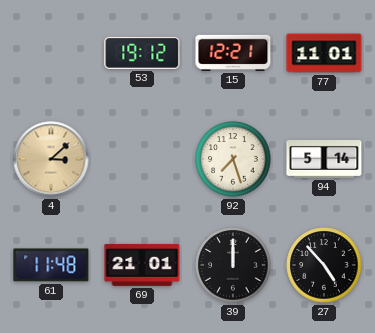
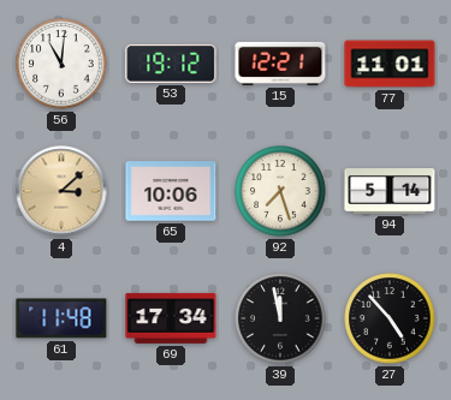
56: none -> 11:01 (61, 64)
65: none -> 10:06 (171, 191)
69: 21:01 -> 17:34 (171, 318)
39: 12:00 -> 11:58 (280, 318)
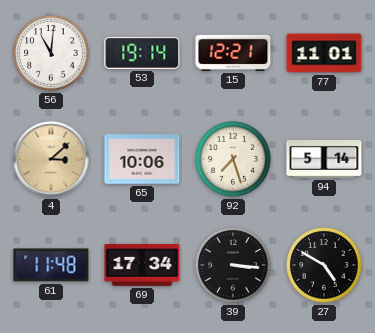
53: 19:12 -> 19:14 (142, 53)
39: 11:58 -> 3:16 (233, 265)
27: 4:53 -> 4:50 (324, 265)
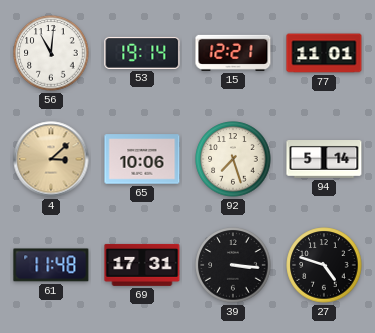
69: 17:34 -> 17:31 (142, 265)
27: 4:50 -> 4:48 (324, 265)
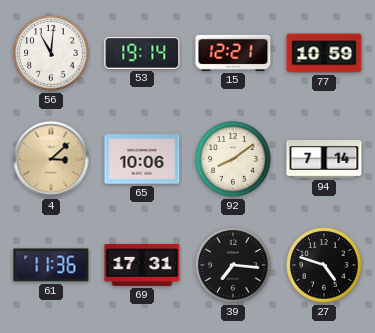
77: 11:01 -> 10:59 (324, 53)
92: 7:27 -> 8:09 (233, 159)
94: 5:14 -> 7:14 (324, 160)
61: 11:48 -> 11:36 (51, 265)
39: 3:16 -> 7:16 (233, 265)
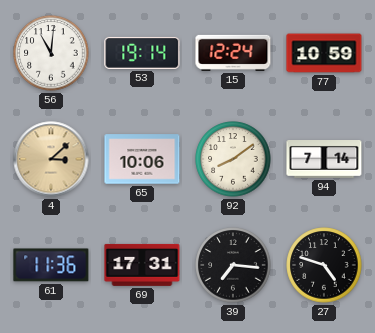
15: 12:21 -> 12:24 (233, 53)
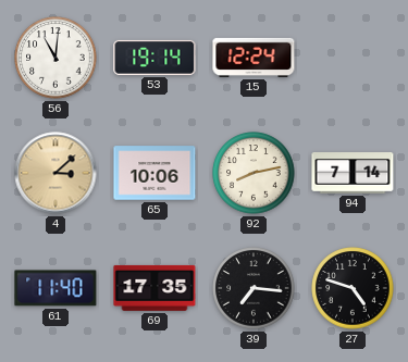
77: 10:59 -> none (324, 53)
92: 8:09 -> 8:13 (254, 173)
61: 11:36 -> 11:40 (55, 288)
69: 17:31 -> 17:35 (154, 288)
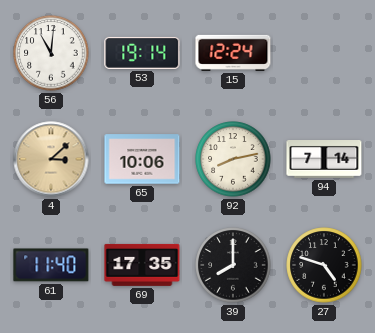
39: 7:16 -> 8:00 (233, 265)
